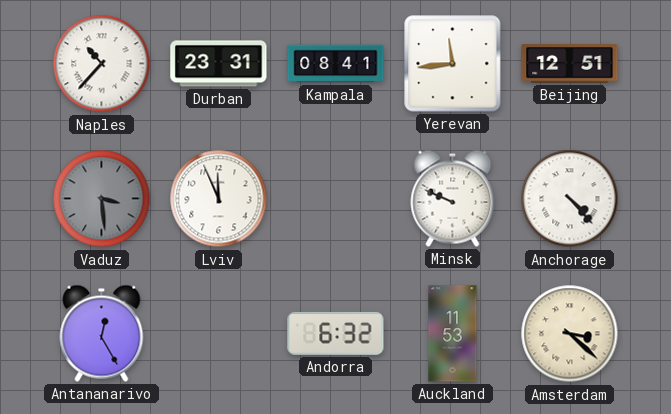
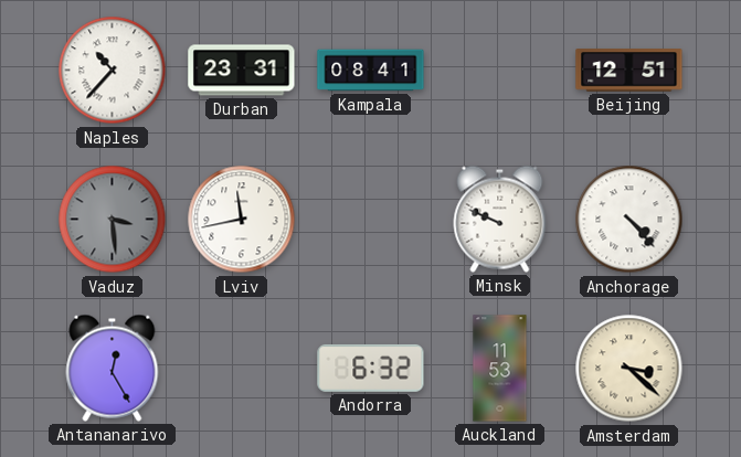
Yerevan: 11:44 -> none (453, 64)
Lviv: 11:56 -> 11:43 (242, 220)
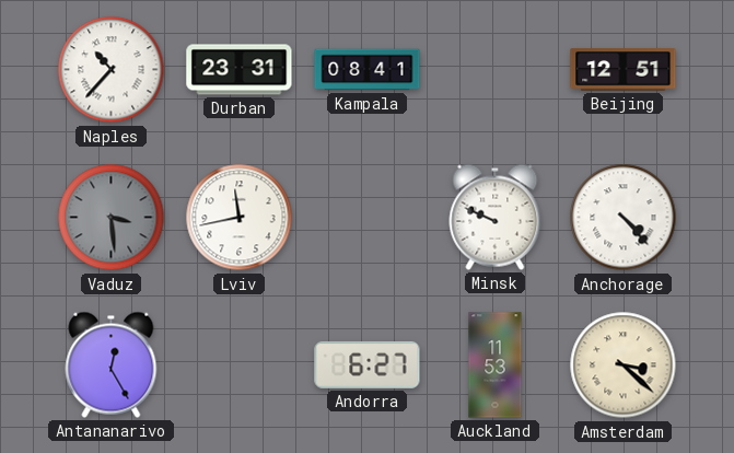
Andorra: 6:32 -> 6:27 (368, 365)
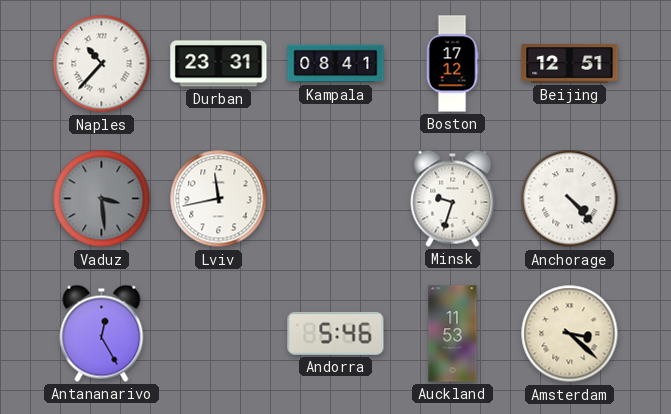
Boston: none -> 17:12 (452, 64)
Minsk: 9:49 -> 9:33 (453, 198)
Andorra: 6:27 -> 5:46 (336, 334)
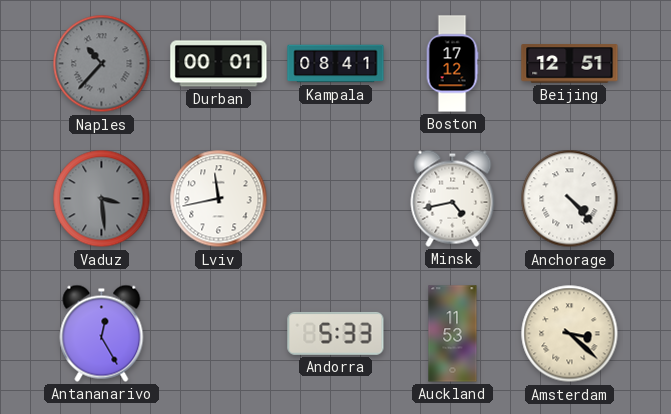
Naples dial: white -> grey (102, 64)
Durban: 23:31 -> 00:01 (219, 64)
Minsk: 9:33 -> 4:43 (453, 198)
Andorra: 5:46 -> 5:33 (336, 334)
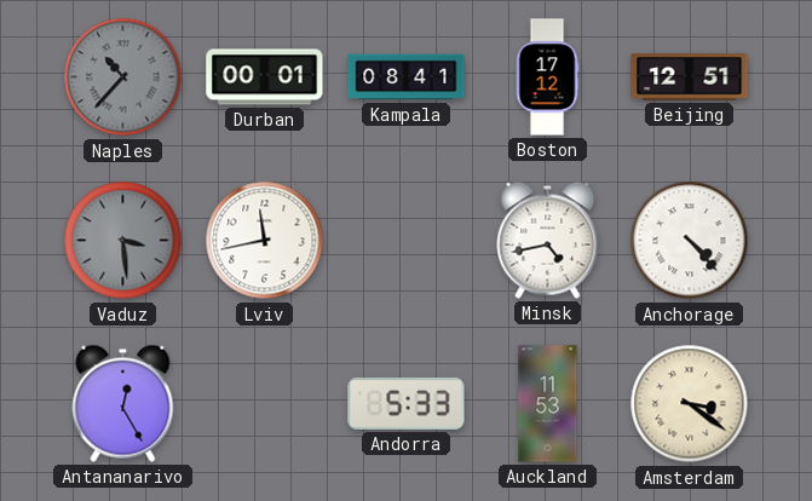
Amsterdam: 3:22 -> 3:21 (690, 404)
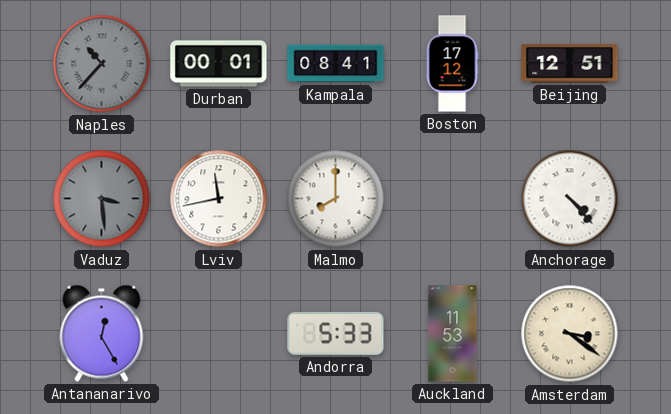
Malmo: none -> 8:00 (336, 199)
Minsk: 4:43 -> none (548, 240)
